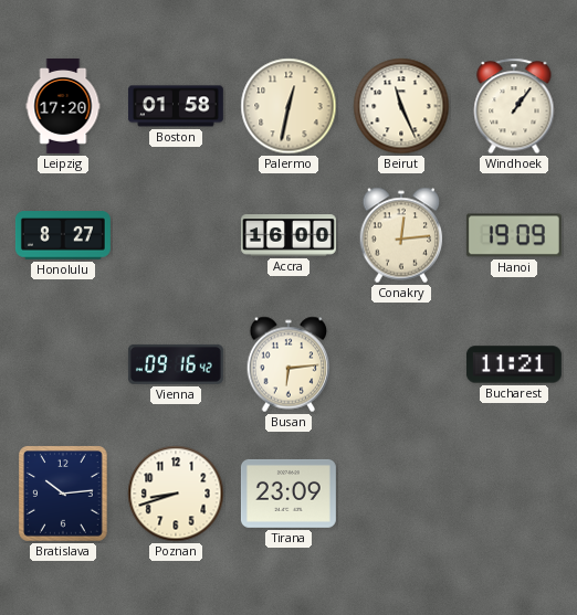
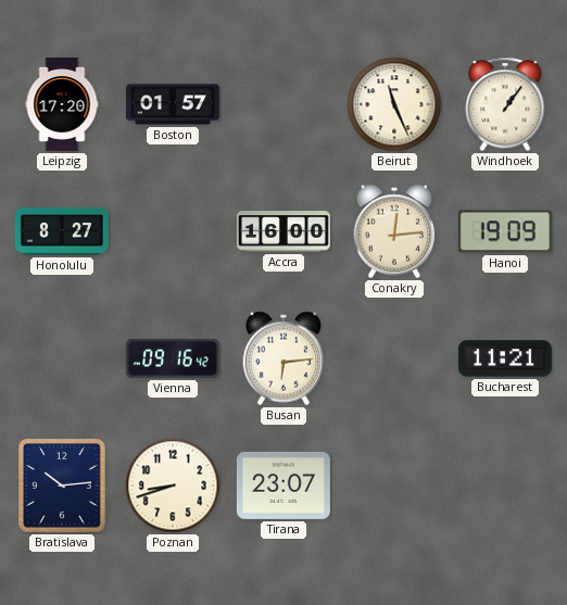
Boston: 01:58 -> 01:57 (173, 104)
Palermo: 12:32 -> none (288, 106)
Tirana: 23:09 -> 23:07 (283, 486)
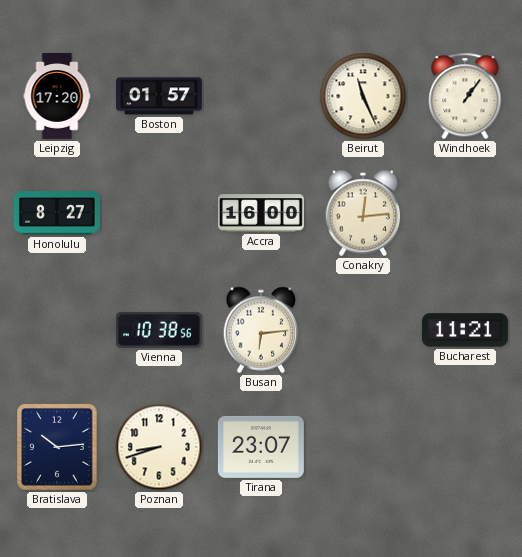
Hanoi: 19:09 -> none (505, 231)
Vienna: 09:16 -> 10:38 (159, 330)
